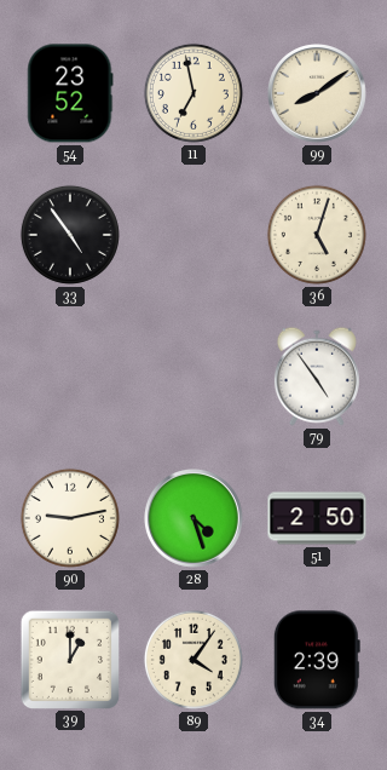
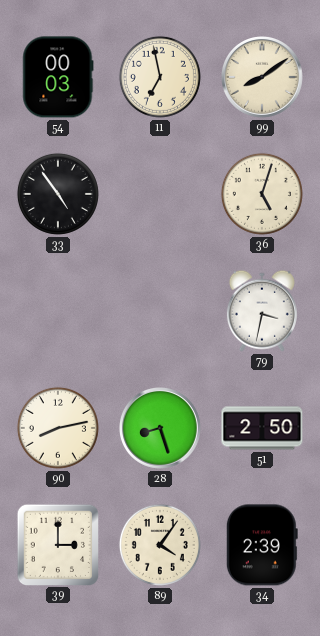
54: 23:52 -> 00:03 (58, 77)
79: 4:54 -> 3:32 (262, 311)
90: 9:13 -> 8:13 (58, 428)
28: 4:27 -> 8:27 (161, 429)
39: 1:00 -> 3:00 (57, 544)
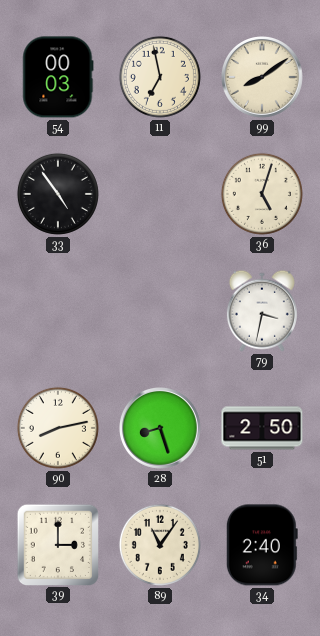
89: 4:06 -> 11:06 (160, 545)
34: 2:39 -> 2:40 (262, 545)
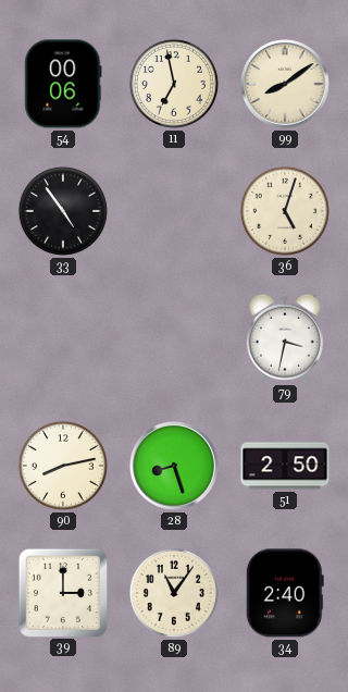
54: 00:03 -> 00:06 (63, 84)
